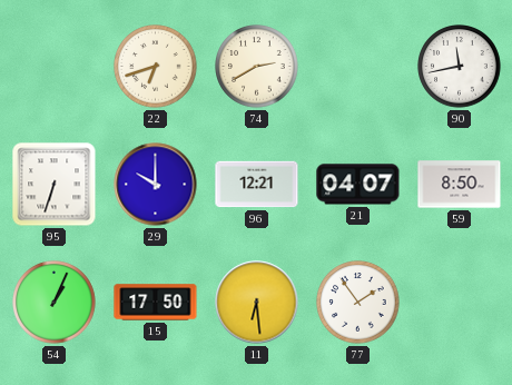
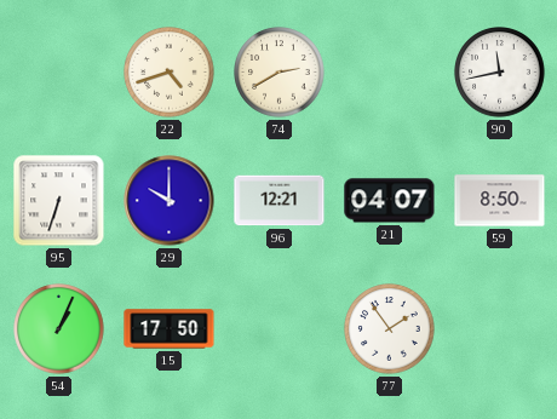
22: 6:42 -> 4:42 (170, 73)
11: 6:29 -> none (257, 303)
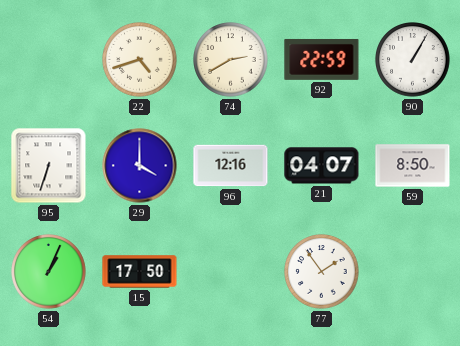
92: none -> 22:59 (322, 59)
90: 11:43 -> 1:05 (413, 60)
29: 10:00 -> 4:00 (140, 166)
96: 12:21 -> 12:16 (231, 166)
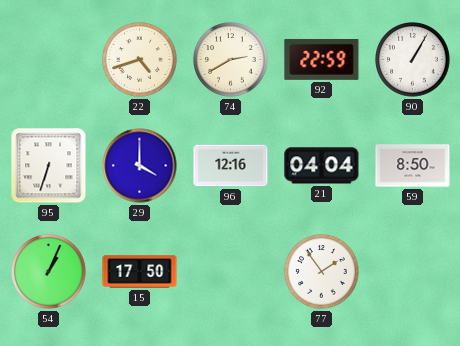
21: 04:07 -> 04:04 (322, 166)
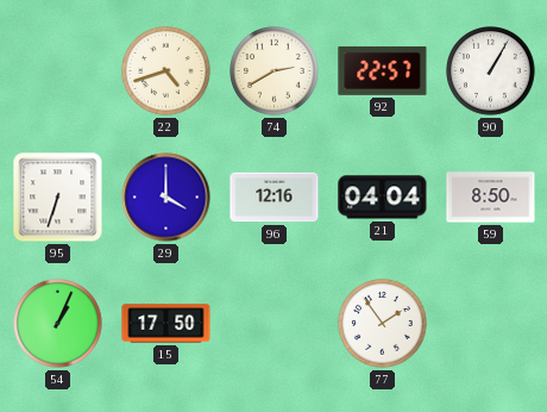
92: 22:59 -> 22:57 (383, 70)
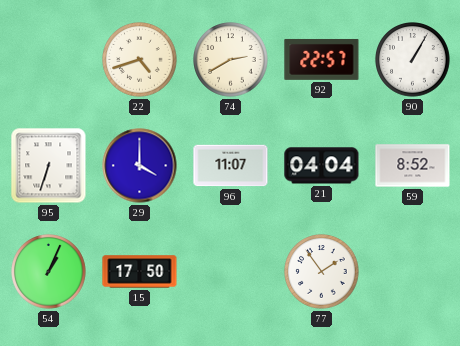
96: 12:16 -> 11:07 (231, 166)
59: 8:50 -> 8:52 (413, 166)
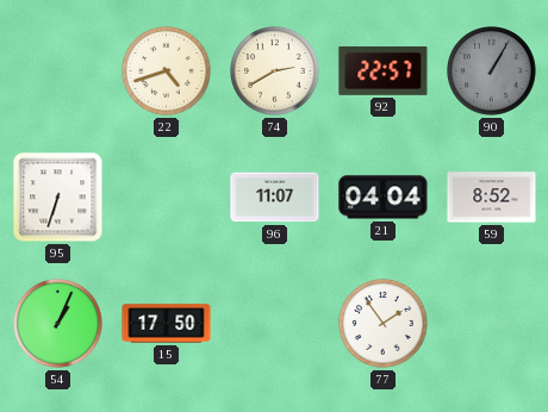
90 dial: white -> grey (492, 71)
29: 4:00 -> none (140, 166)
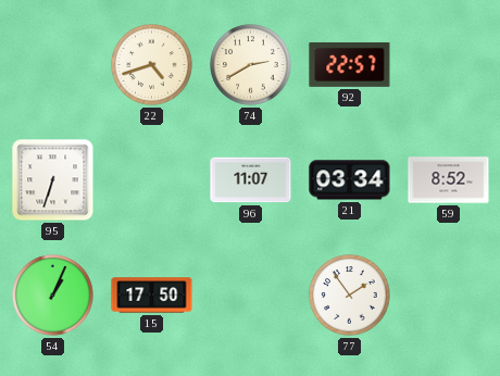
90: 1:05 -> none (492, 71)
21: 04:04 -> 03:34 (350, 180)
